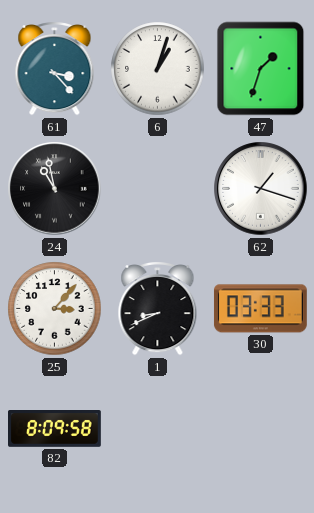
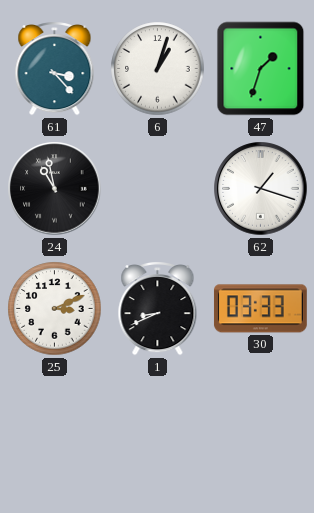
25: 3:07 -> 3:11 (55, 309)
82: 8:09 -> none (55, 429)
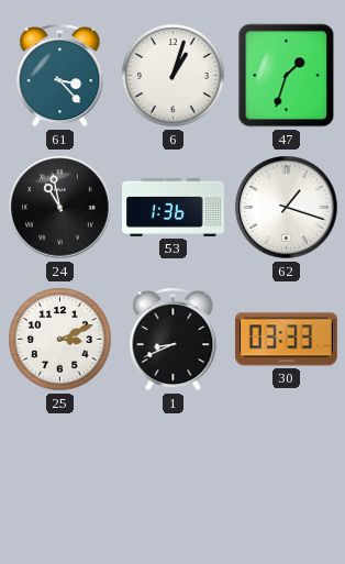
53: none -> 1:36 (174, 207)
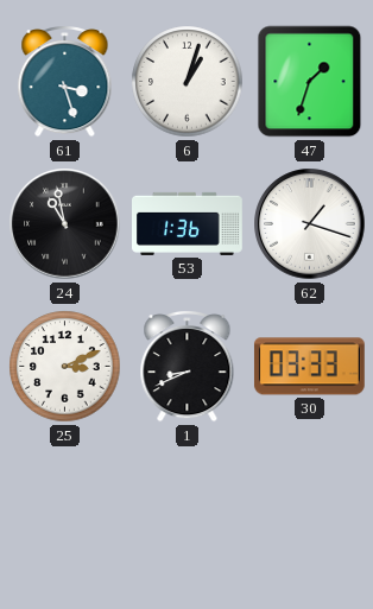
61: 3:23 -> 3:27 (65, 82)
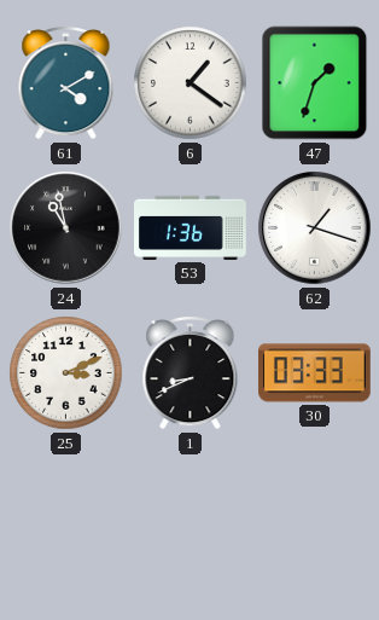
61: 3:27 -> 4:10 (66, 83)
6: 1:03 -> 1:21 (191, 83)
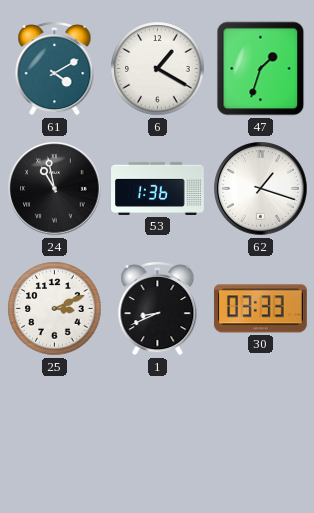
6: 1:21 -> 1:20 (158, 69)
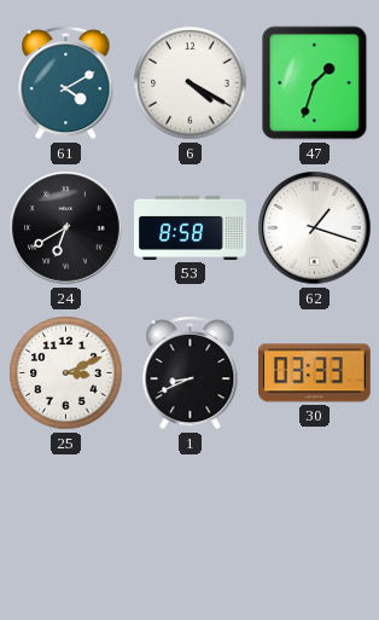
6: 1:20 -> 4:20 (191, 83)
24: 10:58 -> 6:40 (66, 228)
53: 1:36 -> 8:58 (191, 227)
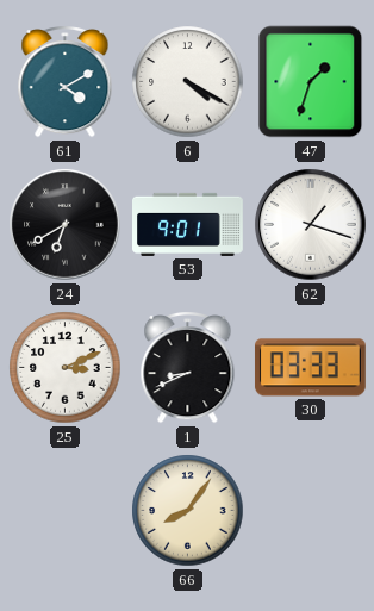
53: 8:58 -> 9:01 (188, 224)
66: none -> 8:06 (188, 511)
